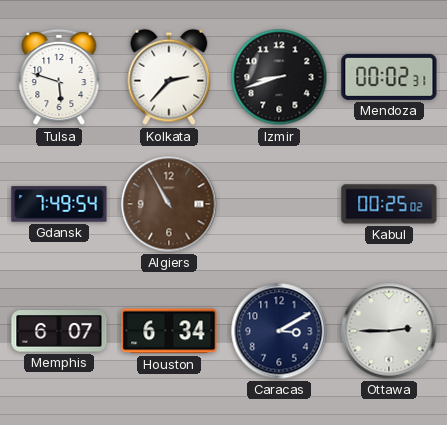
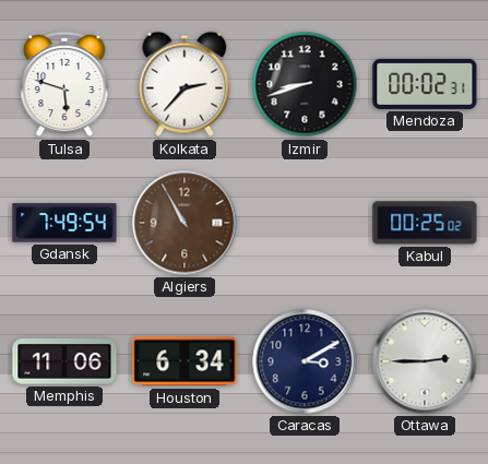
Memphis: 6:07 -> 11:06 (64, 361)
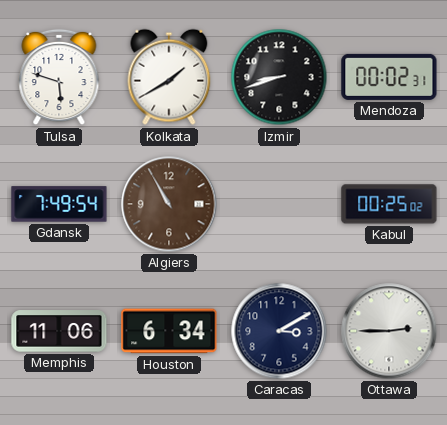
Kolkata: 2:37 -> 1:40 (169, 77)
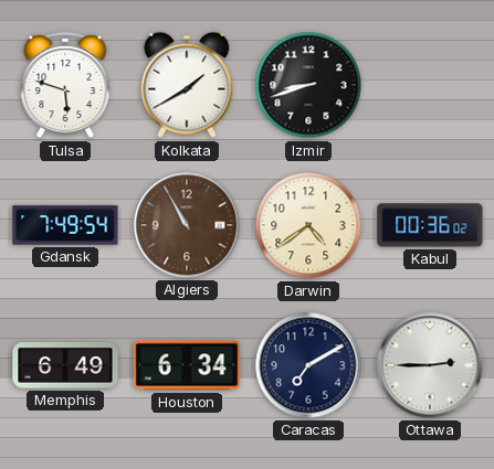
Mendoza: 00:02 -> none (389, 77)
Darwin: none -> 4:39 (308, 225)
Kabul: 00:25 -> 00:36 (430, 225)
Memphis: 11:06 -> 6:49 (65, 365)
Caracas: 3:10 -> 7:10 (308, 365)
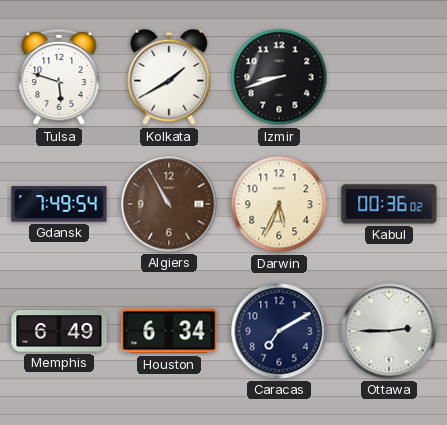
Darwin: 4:39 -> 5:34 (279, 204)
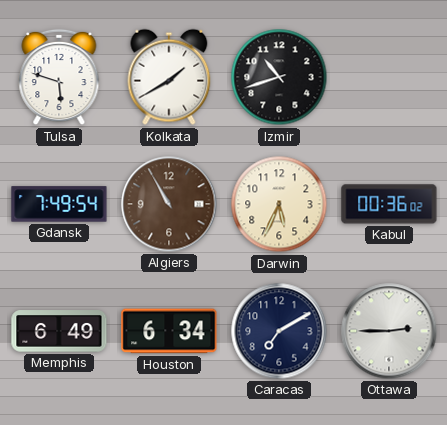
Izmir: 8:42 -> 10:42 (279, 77)
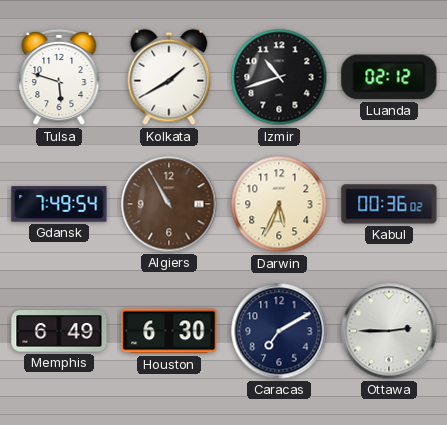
Luanda: none -> 02:12 (389, 77)
Houston: 6:34 -> 6:30 (169, 331)
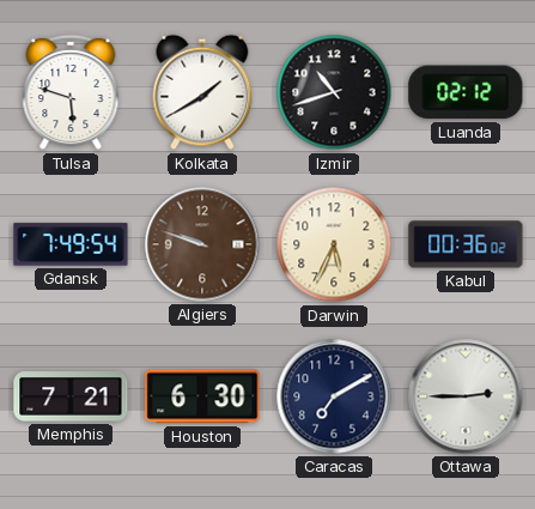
Algiers: 10:55 -> 9:48 (202, 244)
Memphis: 6:49 -> 7:21 (71, 396)
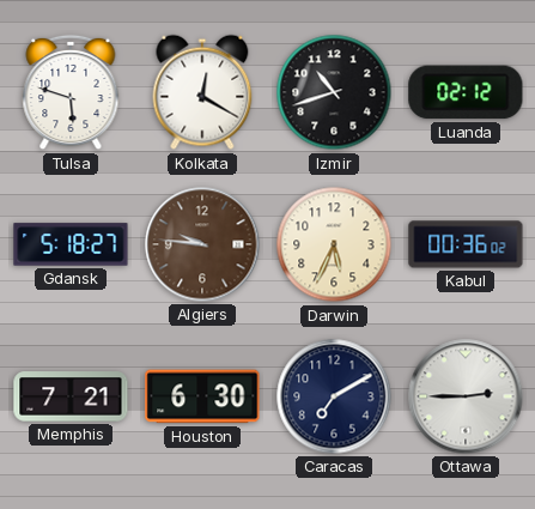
Kolkata: 1:40 -> 12:20 (202, 92)
Gdansk: 7:49 -> 5:18 (71, 244)
Algiers: 9:48 -> 9:46 (202, 244)
